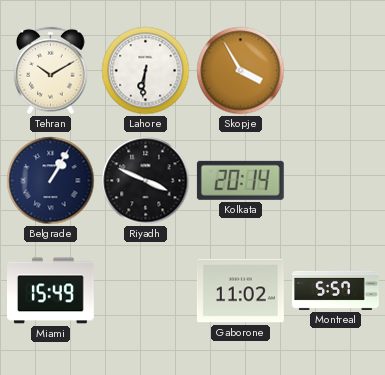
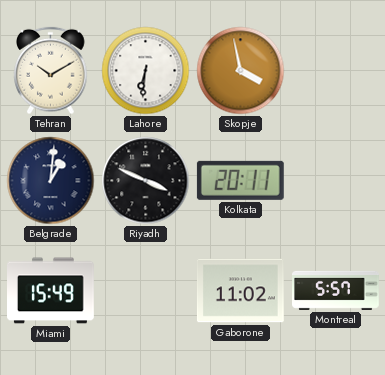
Skopje: 3:55 -> 3:58 (241, 71)
Belgrade: 1:05 -> 1:01 (51, 181)
Kolkata: 20:14 -> 20:11 (240, 180)
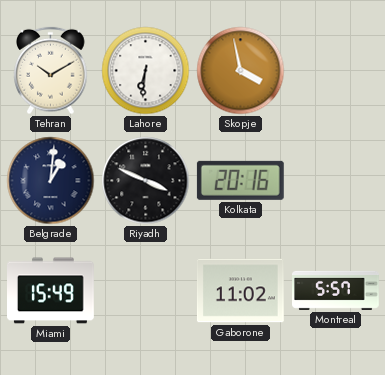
Kolkata: 20:11 -> 20:16 (240, 180)
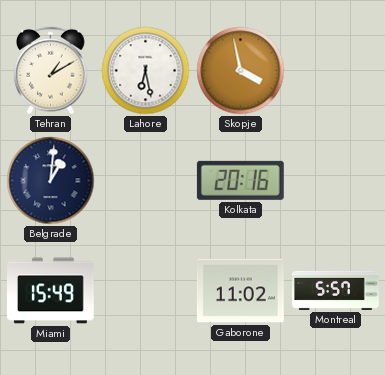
Tehran: 10:10 -> 1:10 (51, 71)
Lahore: 6:31 -> 6:28 (146, 71)
Riyadh: 3:49 -> none (146, 181)
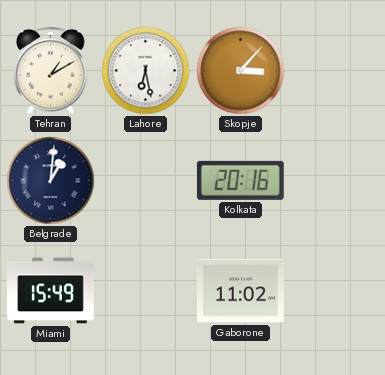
Skopje: 3:58 -> 3:07 (241, 71)
Montreal: 5:57 -> none (336, 290)
